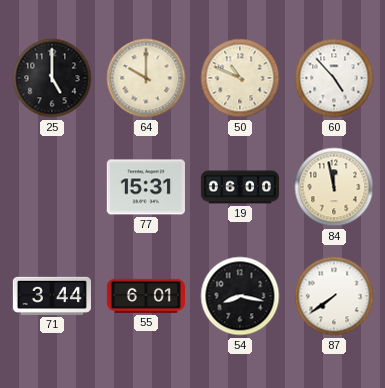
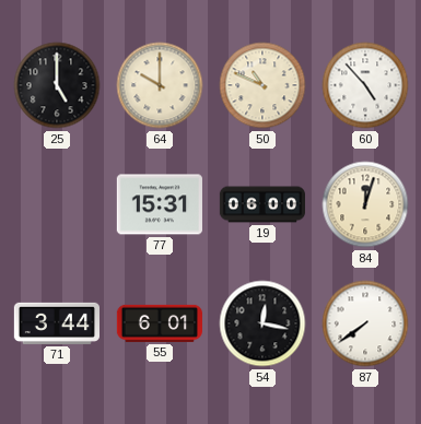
84: 11:58 -> 12:03 (365, 204)
54: 8:17 -> 12:17 (262, 323)
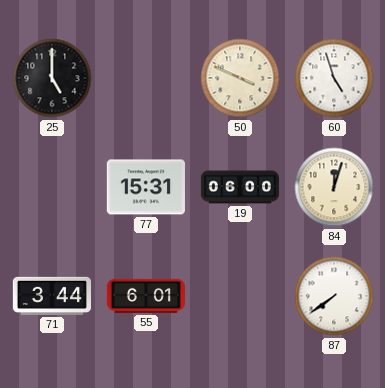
64: 10:00 -> none (160, 85)
50: 10:49 -> 3:49 (240, 78)
60: 4:53 -> 4:57 (334, 78)
54: 12:17 -> none (262, 323)
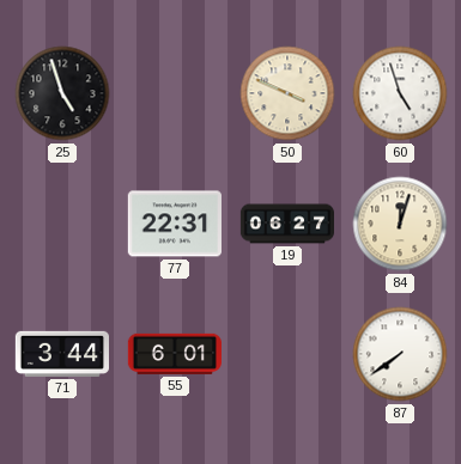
25: 5:00 -> 4:57 (62, 93)
77: 15:31 -> 22:31 (175, 224)
19: 06:00 -> 06:27 (287, 224)
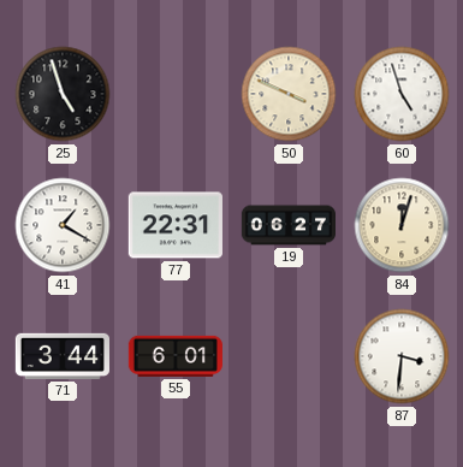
41: none -> 1:20 (63, 225)
87: 7:39 -> 3:31 (402, 356)
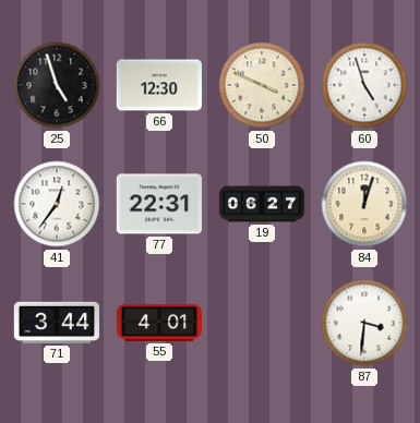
66: none -> 12:30 (159, 85)
41: 1:20 -> 12:36 (57, 204)
55: 6:01 -> 4:01 (159, 323)
